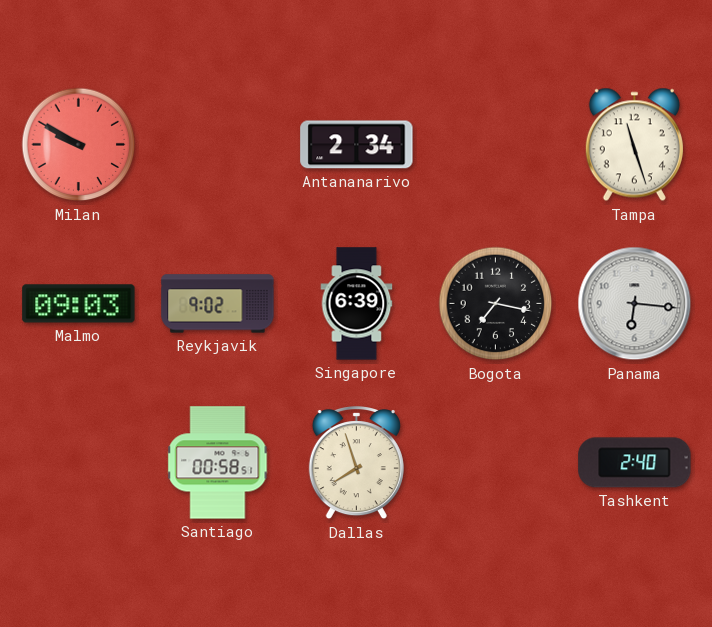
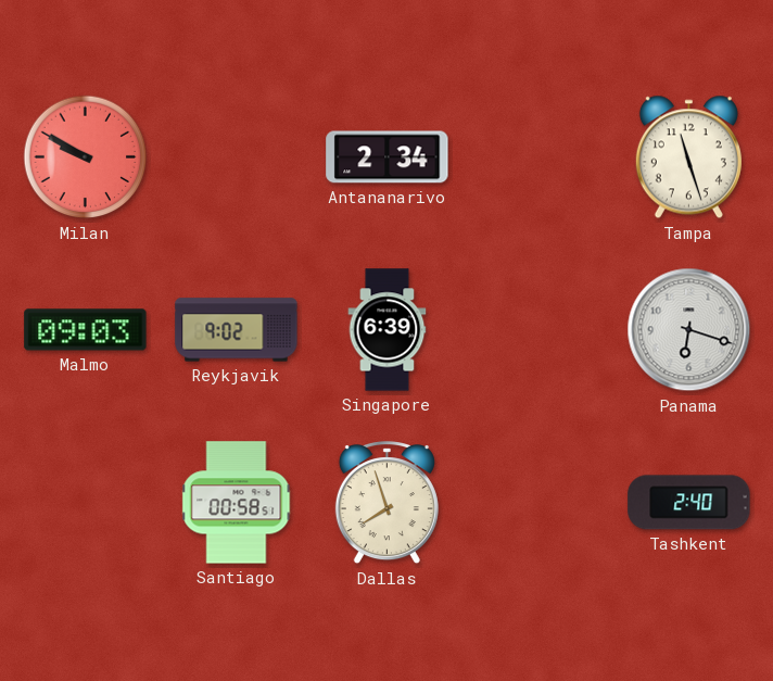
Bogota: 7:17 -> none (496, 304)
Panama: 6:16 -> 6:18 (689, 330)
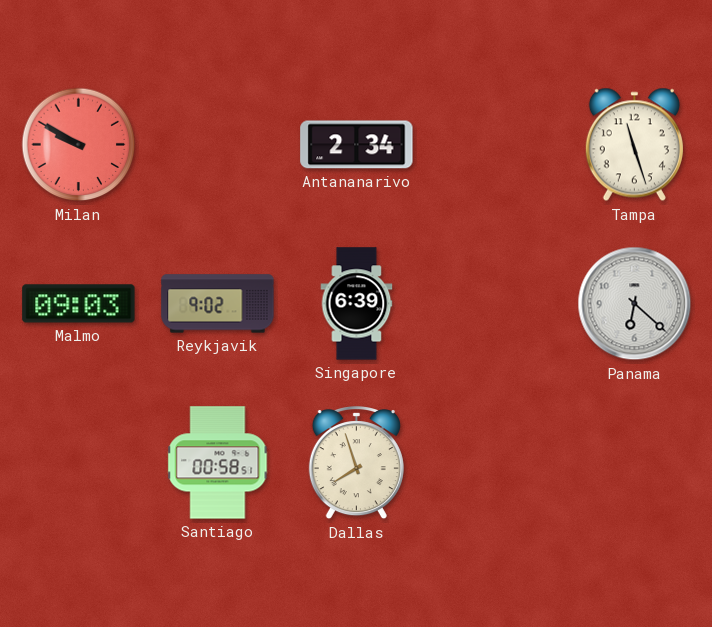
Panama: 6:18 -> 6:22 (635, 304)
Tashkent: 2:40 -> none (689, 503)
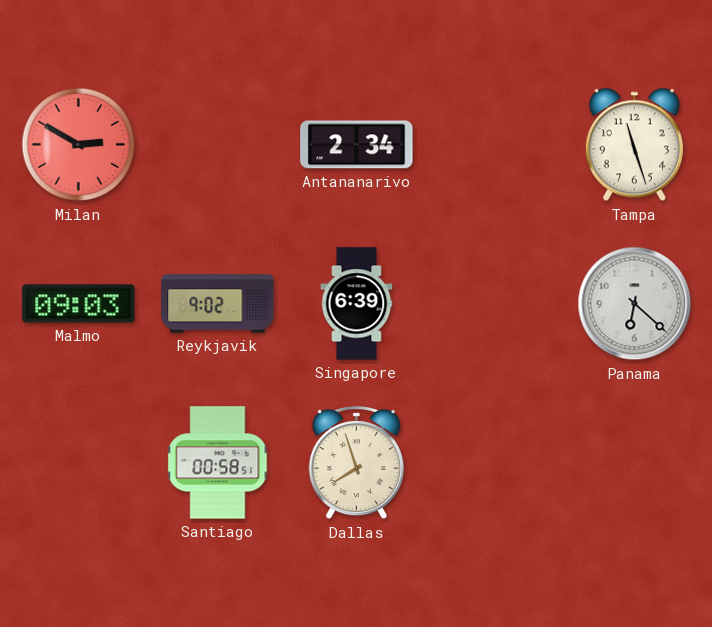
Milan: 9:50 -> 2:50 (79, 145)
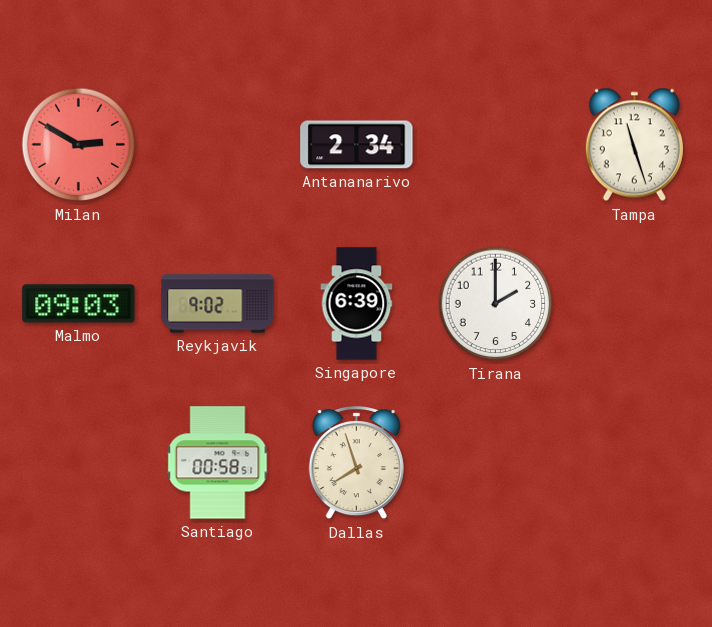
Tirana: none -> 2:00 (496, 304)
Panama: 6:22 -> none (635, 304)
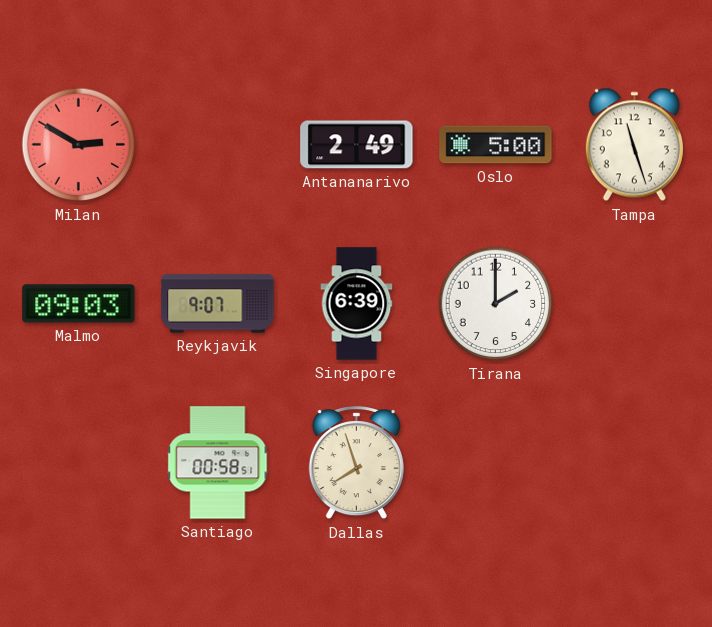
Antananarivo: 2:34 -> 2:49 (357, 145)
Oslo: none -> 5:00 (496, 145)
Reykjavik: 9:02 -> 9:07 (218, 304)
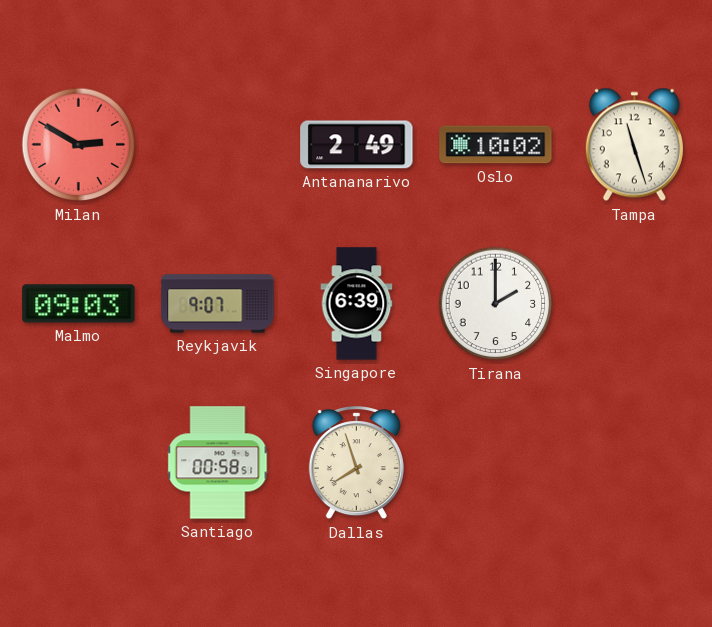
Oslo: 5:00 -> 10:02 (496, 145)
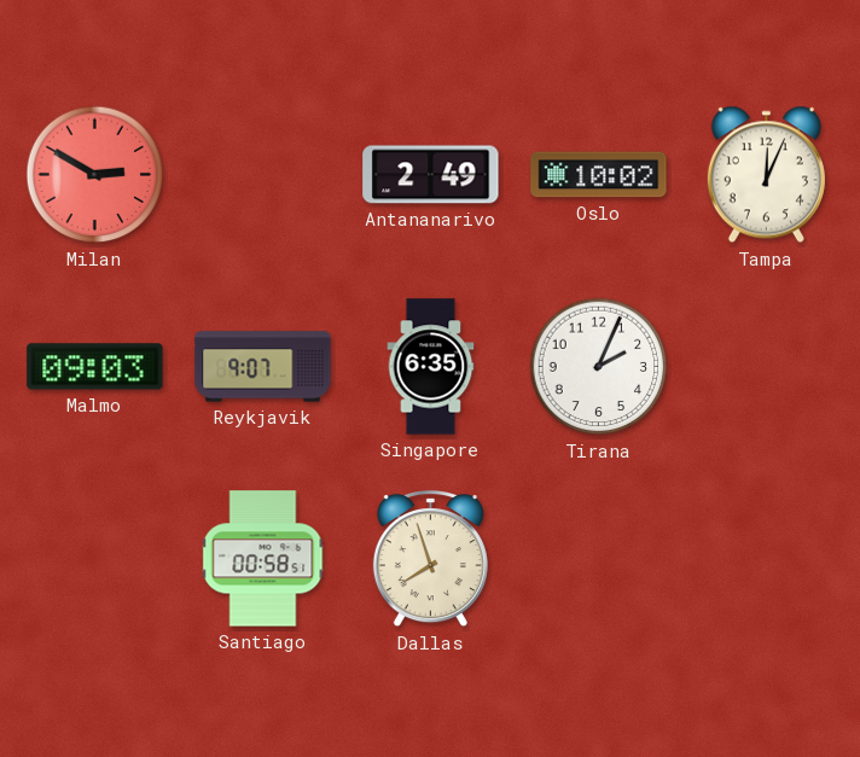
Tampa: 11:27 -> 12:04 (766, 175)
Singapore: 6:39 -> 6:35 (431, 367)
Tirana: 2:00 -> 2:04 (599, 367)
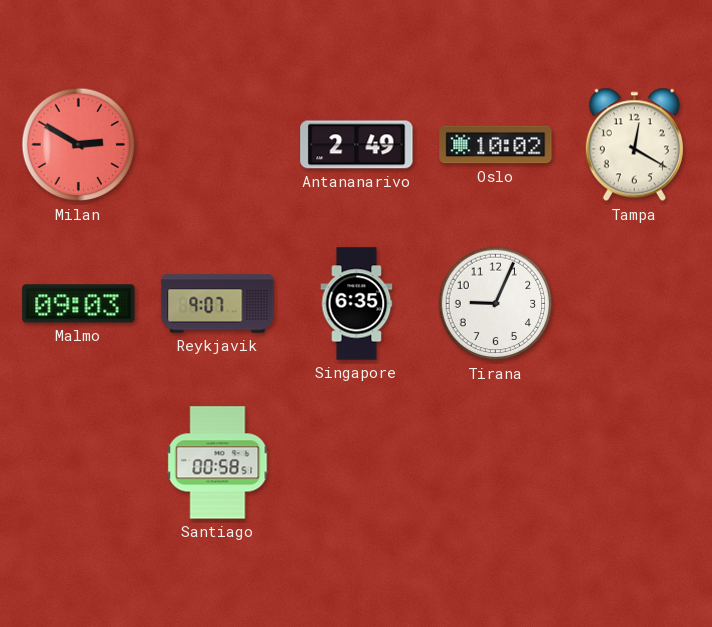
Tampa: 12:04 -> 12:20 (634, 145)
Tirana: 2:04 -> 9:04 (496, 304)
Dallas: 7:57 -> none (430, 560)
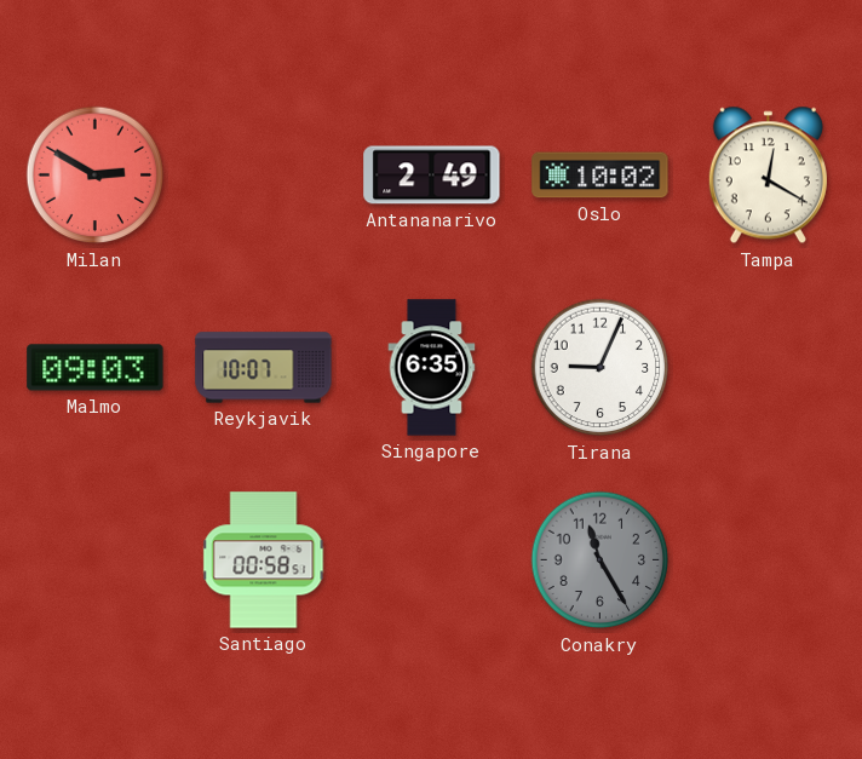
Reykjavik: 9:07 -> 10:07 (264, 368)
Conakry: none -> 11:25 (600, 560)
